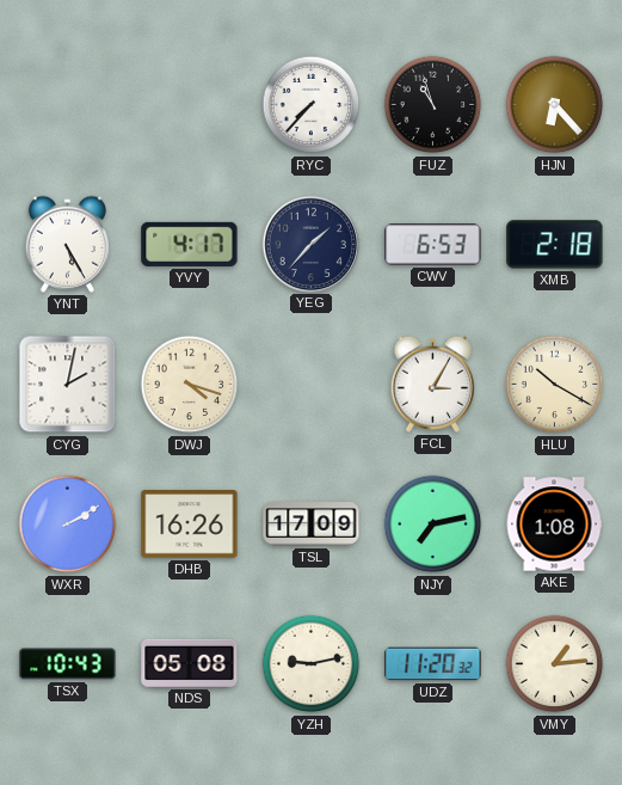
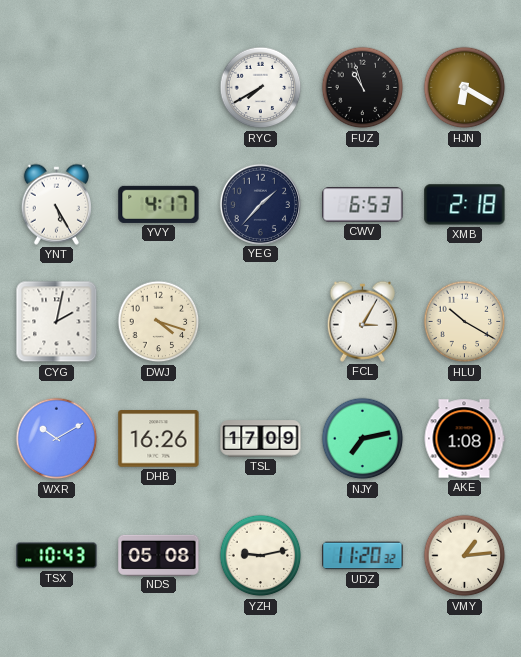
RYC: 7:37 -> 7:40 (261, 88)
HJN: 6:23 -> 6:20 (465, 88)
WXR: 2:10 -> 10:10 (57, 439)
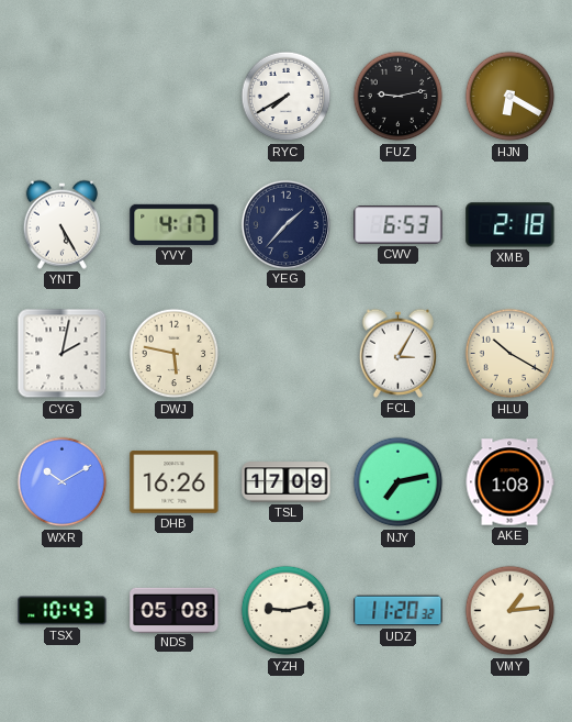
FUZ: 10:57 -> 9:13 (399, 97)
DWJ: 4:18 -> 5:47 (175, 354)
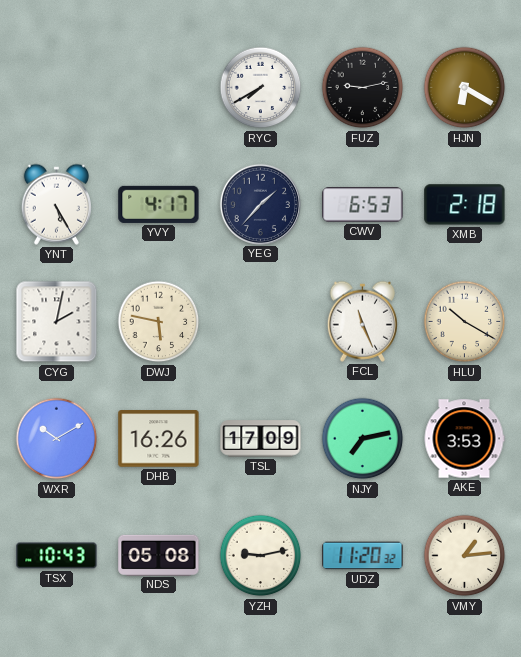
FCL: 3:05 -> 11:26 (362, 321)
AKE: 1:08 -> 3:53 (464, 439)
